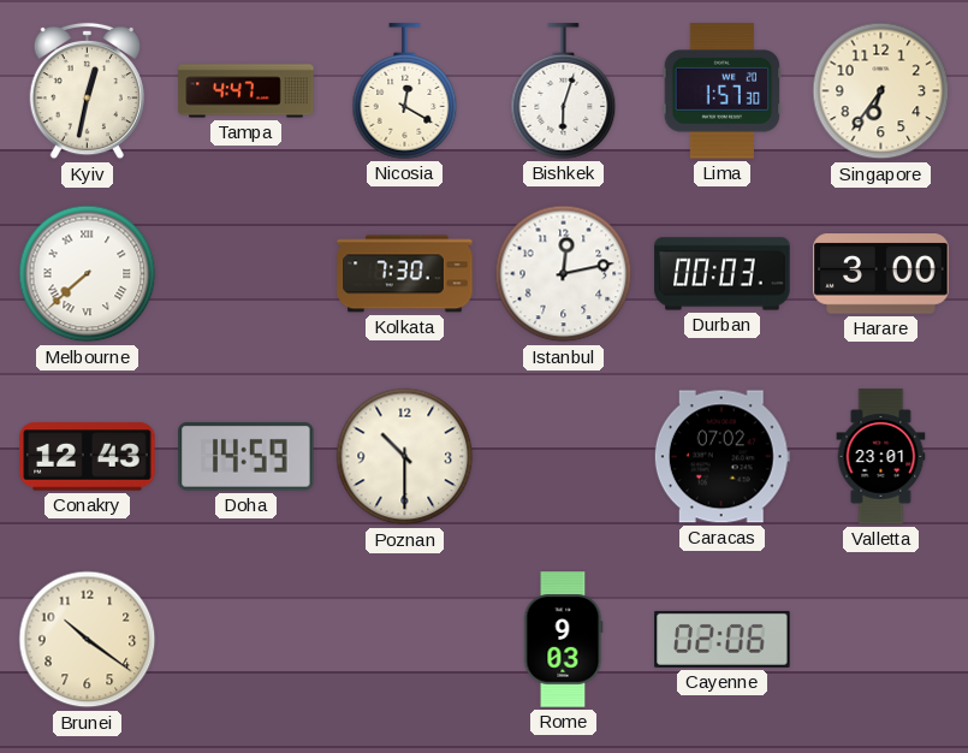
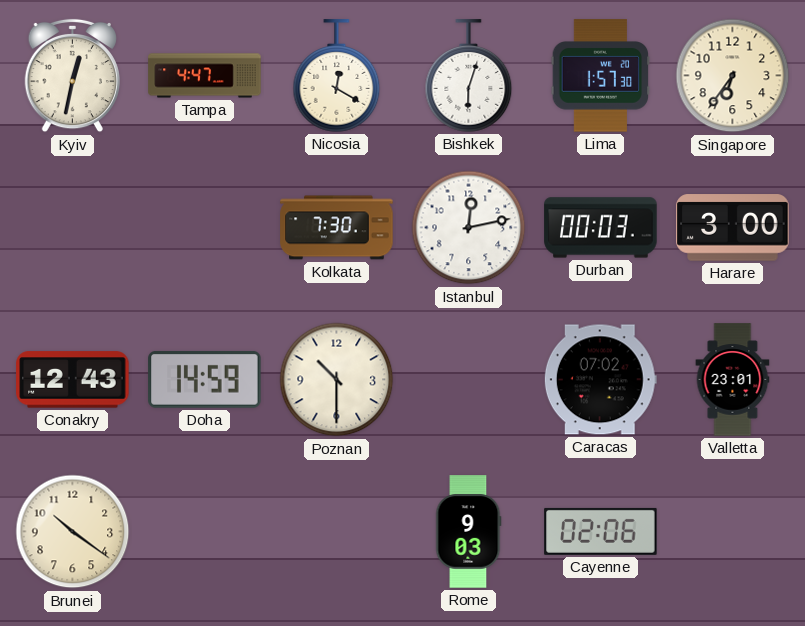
Melbourne: 7:38 -> none (88, 274)
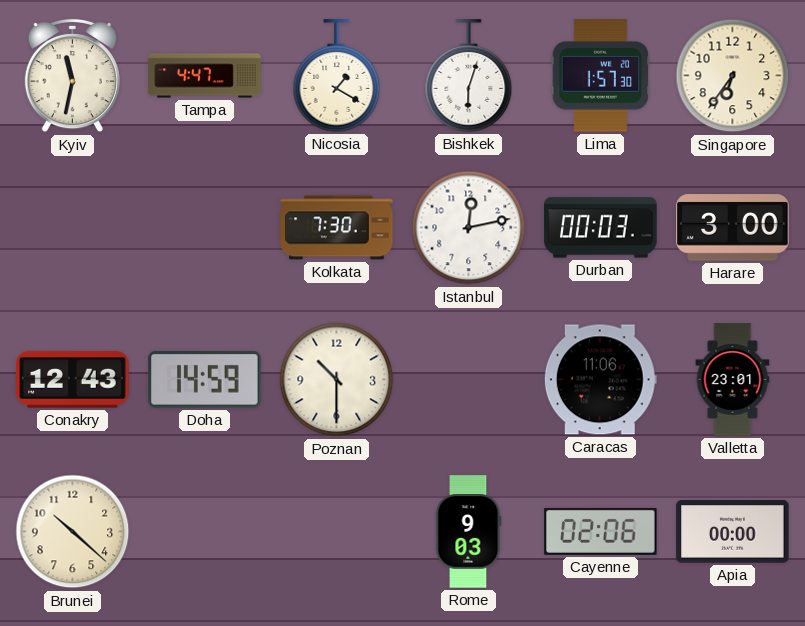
Kyiv: 12:32 -> 11:32 (72, 76)
Nicosia: 12:20 -> 1:20 (337, 76)
Caracas: 07:02 -> 11:06 (600, 380)
Brunei: 10:21 -> 10:22 (73, 532)
Apia: none -> 00:00 (733, 532)
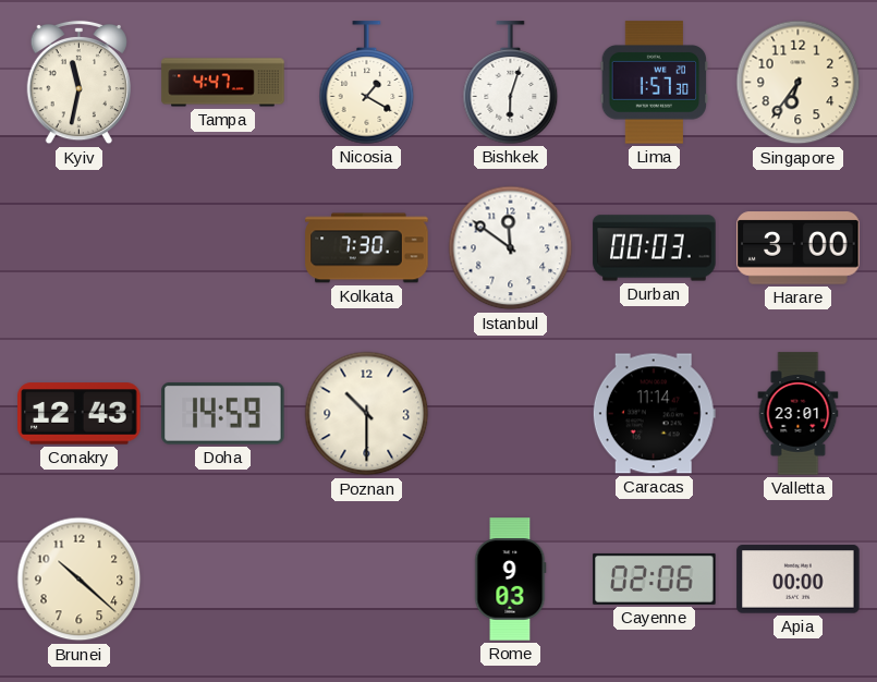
Istanbul: 12:13 -> 11:51 (511, 248)
Caracas: 11:06 -> 11:14 (654, 414)
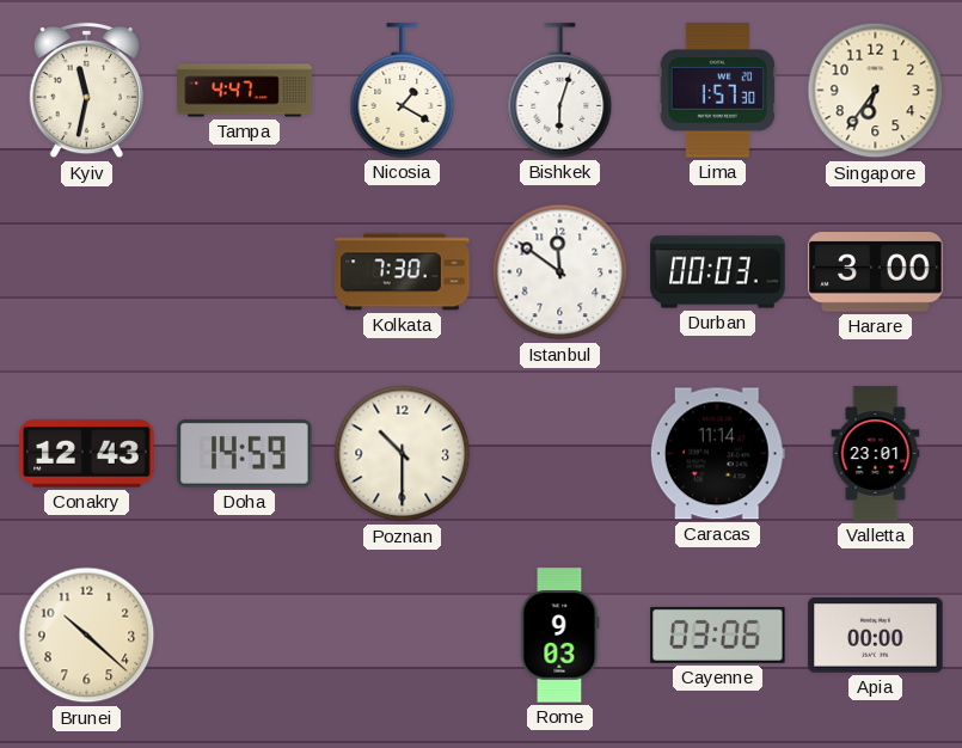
Cayenne: 02:06 -> 03:06 (718, 634)
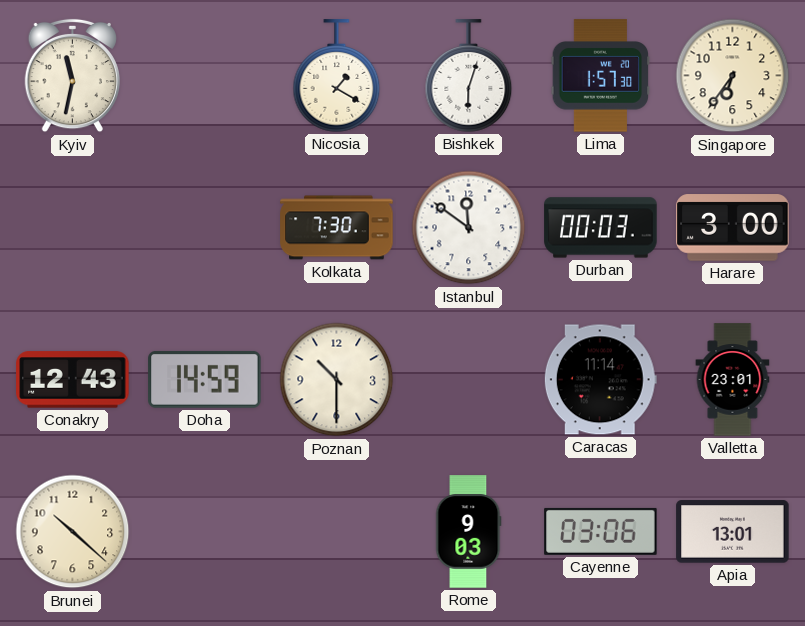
Tampa: 4:47 -> none (245, 91)
Apia: 00:00 -> 13:01 (733, 532)
